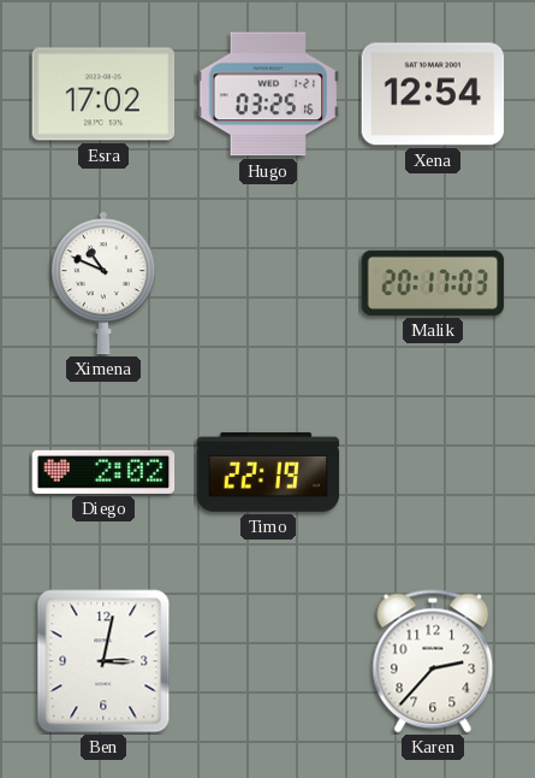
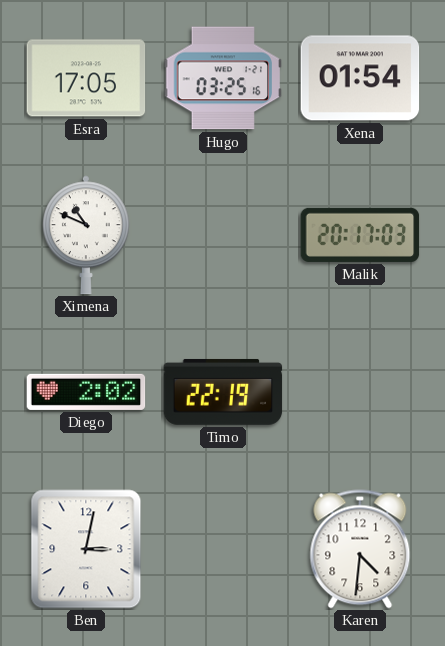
Esra: 17:02 -> 17:05 (86, 78)
Xena: 12:54 -> 01:54 (360, 78)
Karen: 2:37 -> 4:31 (360, 549)
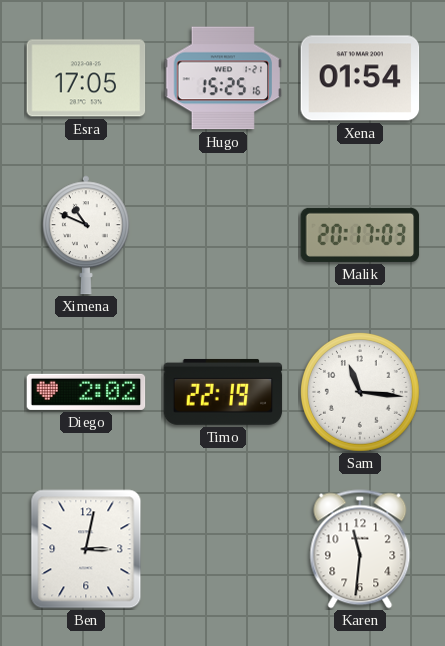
Hugo: 03:25 -> 15:25 (223, 78)
Sam: none -> 11:16 (361, 393)
Karen: 4:31 -> 11:31 (360, 549)
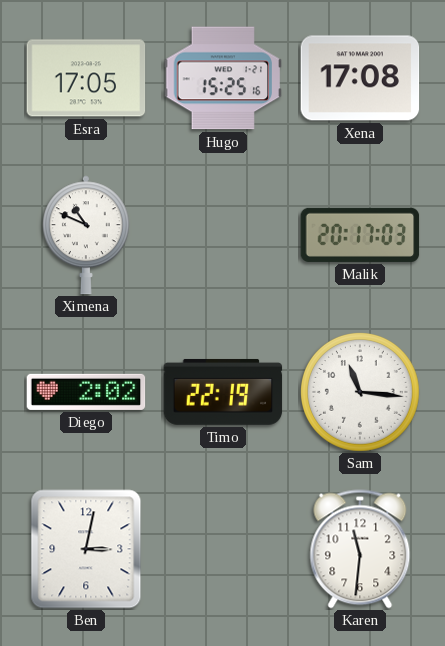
Xena: 01:54 -> 17:08 (360, 78)
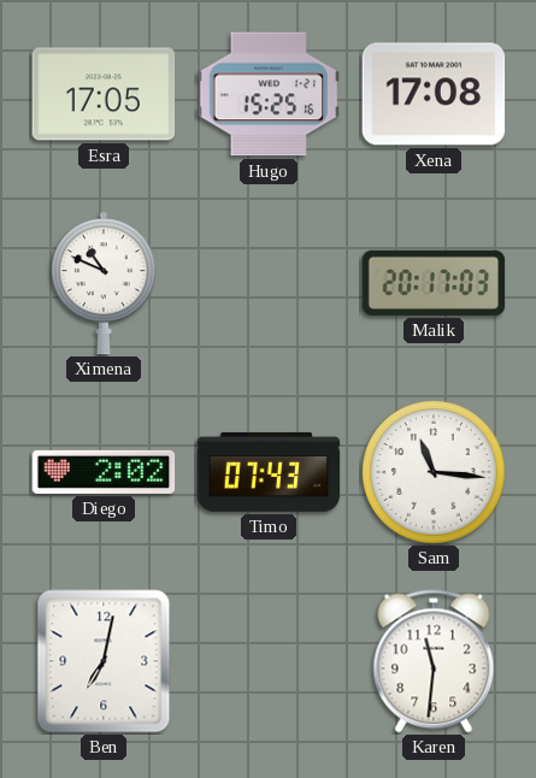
Timo: 22:19 -> 07:43 (269, 472)
Ben: 3:02 -> 7:02 (104, 661)
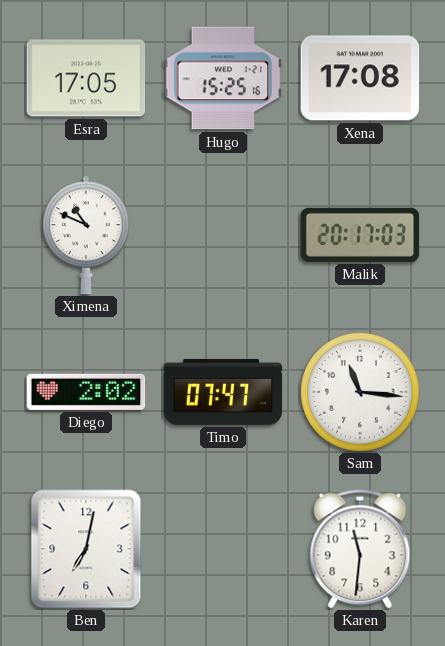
Timo: 07:43 -> 07:47 (223, 392)
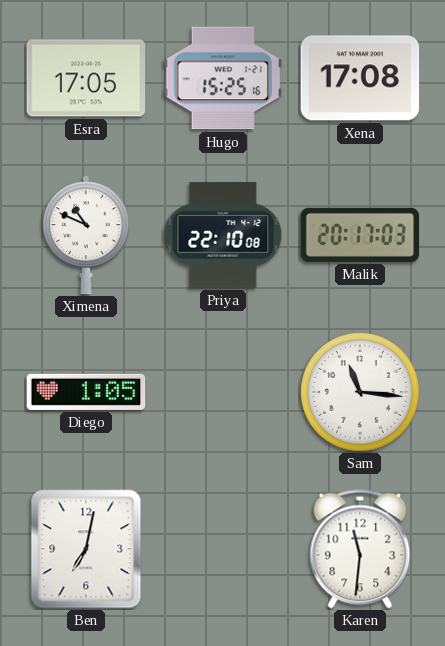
Priya: none -> 22:10 (223, 235)
Diego: 2:02 -> 1:05 (86, 392)
Timo: 07:47 -> none (223, 392)
